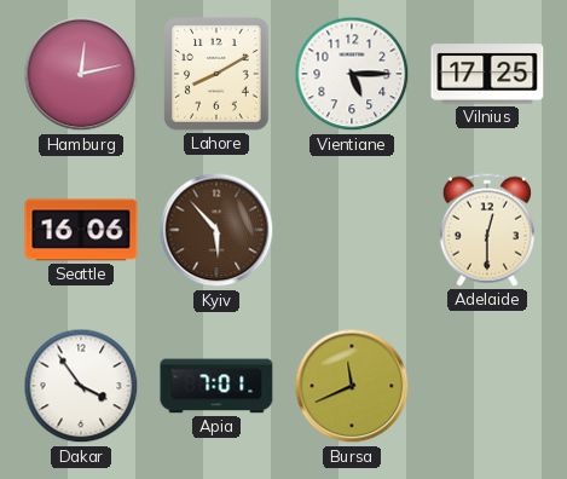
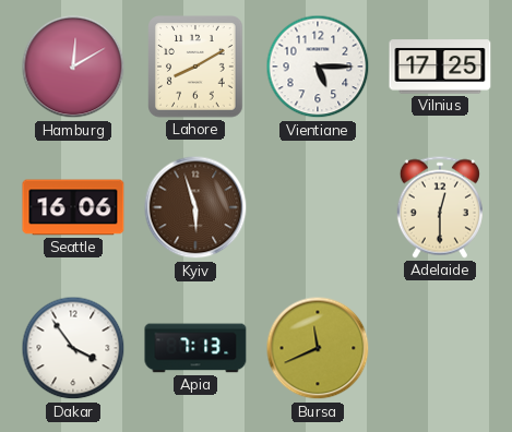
Hamburg: 12:13 -> 12:10 (73, 67)
Kyiv: 5:53 -> 5:57 (195, 207)
Apia: 7:01 -> 7:13 (195, 348)
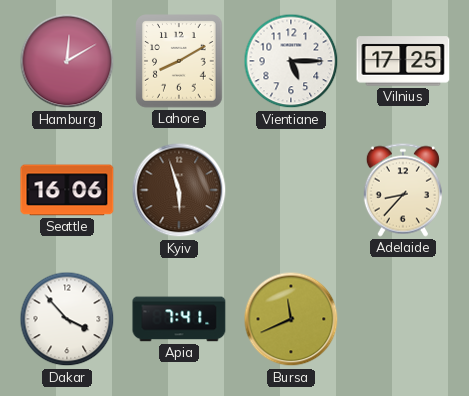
Adelaide: 12:30 -> 8:37 (403, 190)
Dakar: 3:54 -> 3:53 (67, 319)
Apia: 7:13 -> 7:41 (179, 319)
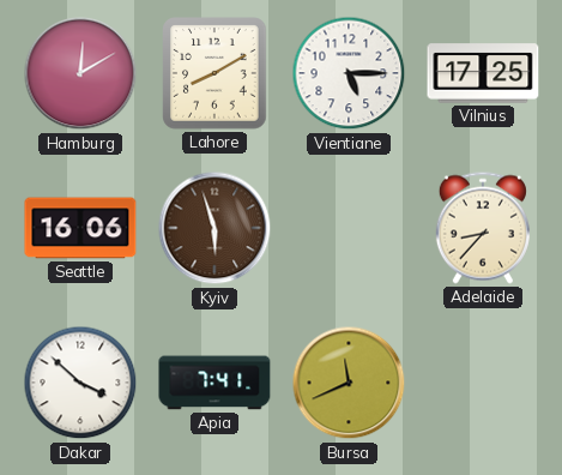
Dakar: 3:53 -> 3:52 (80, 383)
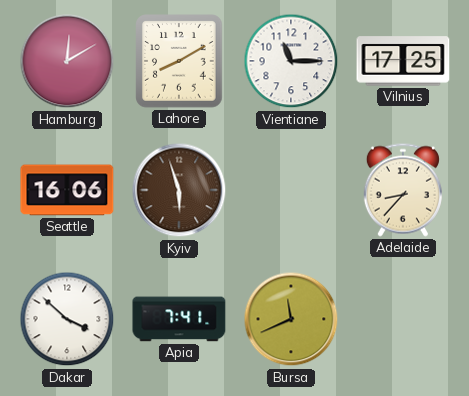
Vientiane: 5:15 -> 11:15 (291, 61)
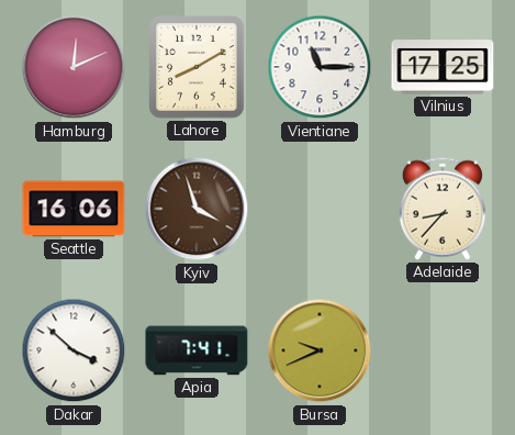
Hamburg: 12:10 -> 12:11 (74, 67)
Kyiv: 5:57 -> 3:57 (197, 209)
Bursa: 11:41 -> 9:41 (320, 350)
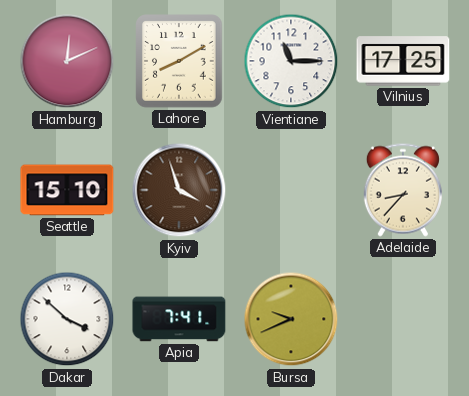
Seattle: 16:06 -> 15:10 (67, 190)
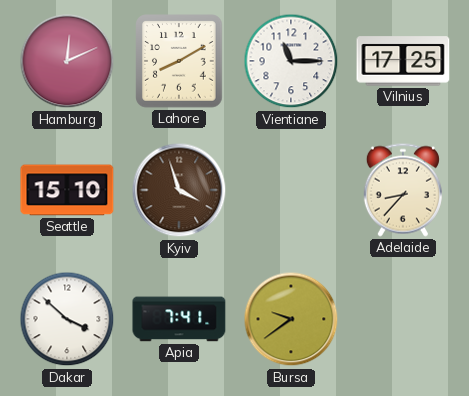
Bursa: 9:41 -> 9:39 (291, 319)
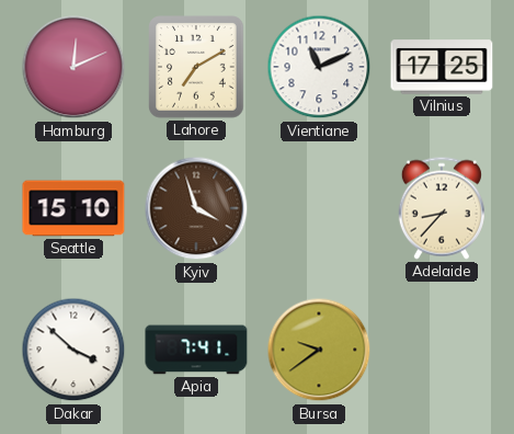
Lahore: 8:10 -> 7:10 (196, 67)
Vientiane: 11:15 -> 11:11 (319, 67)
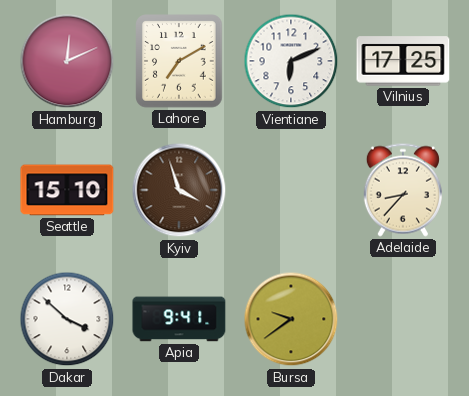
Vientiane: 11:11 -> 6:11 (291, 61)
Apia: 7:41 -> 9:41 (179, 319)
